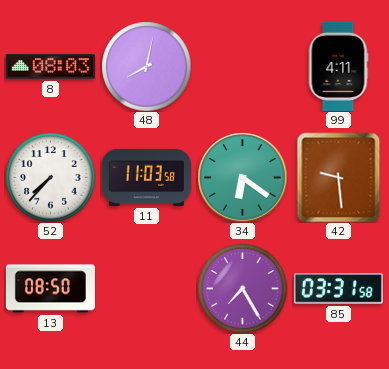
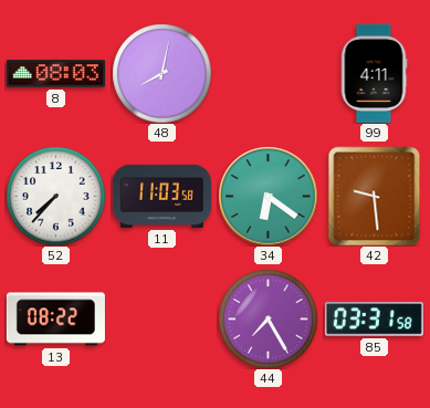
13: 08:50 -> 08:22 (55, 320)
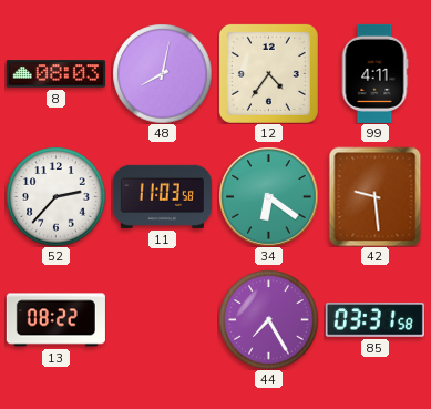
12: none -> 4:36 (268, 73)
52: 7:37 -> 2:37 (55, 196)
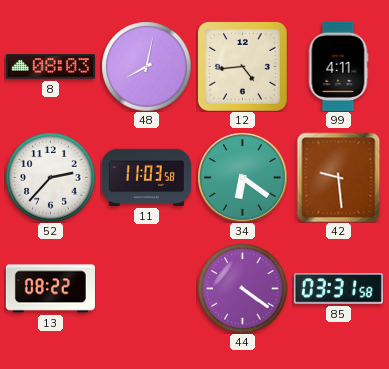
12: 4:36 -> 4:44 (242, 66)
44: 7:25 -> 4:21 (242, 288)
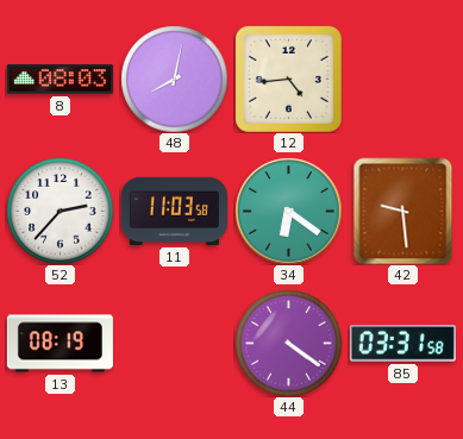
99: 4:11 -> none (338, 66)
13: 08:22 -> 08:19 (60, 344)
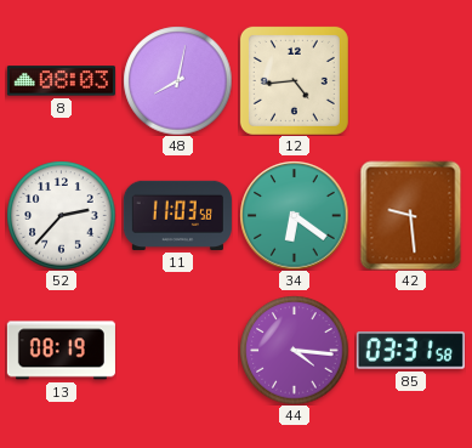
44: 4:21 -> 4:16 (294, 350)
